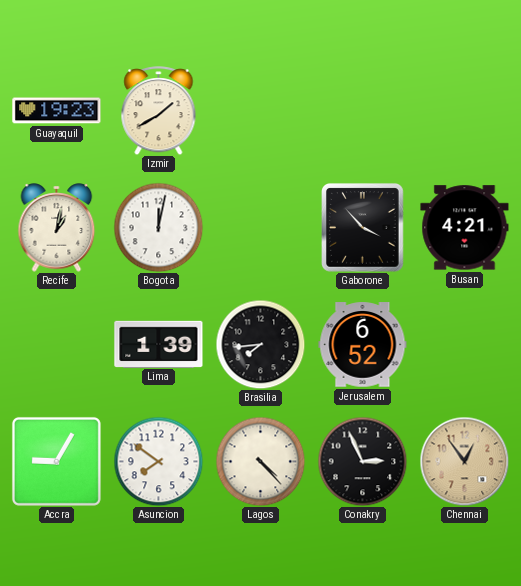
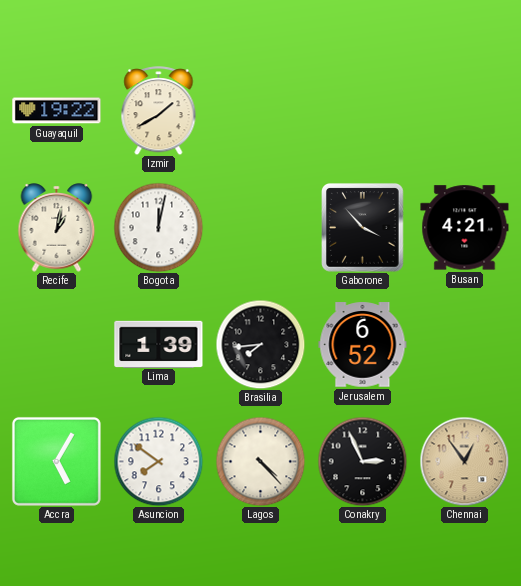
Guayaquil: 19:23 -> 19:22 (57, 111)
Accra: 9:05 -> 5:05 (56, 461)
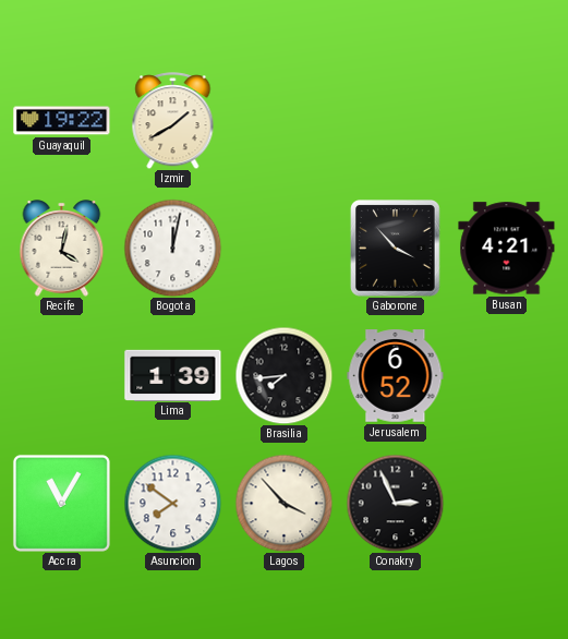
Recife: 1:02 -> 4:02 (62, 249)
Accra: 5:05 -> 11:05 (61, 503)
Lagos: 4:23 -> 3:53 (283, 503)
Chennai: 12:54 -> none (464, 461)
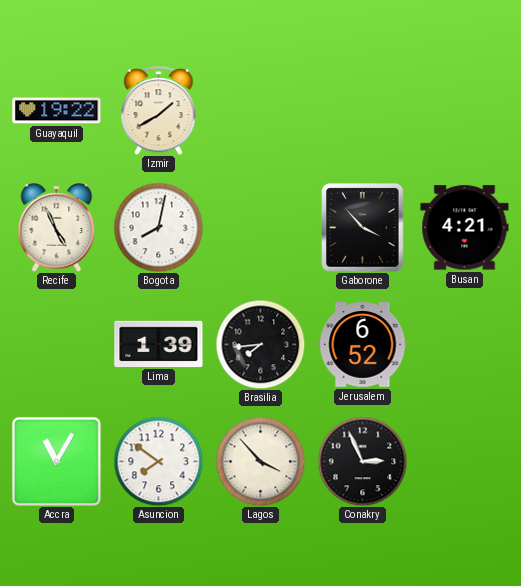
Recife: 4:02 -> 4:56 (57, 228)
Bogota: 12:02 -> 8:02 (158, 227)
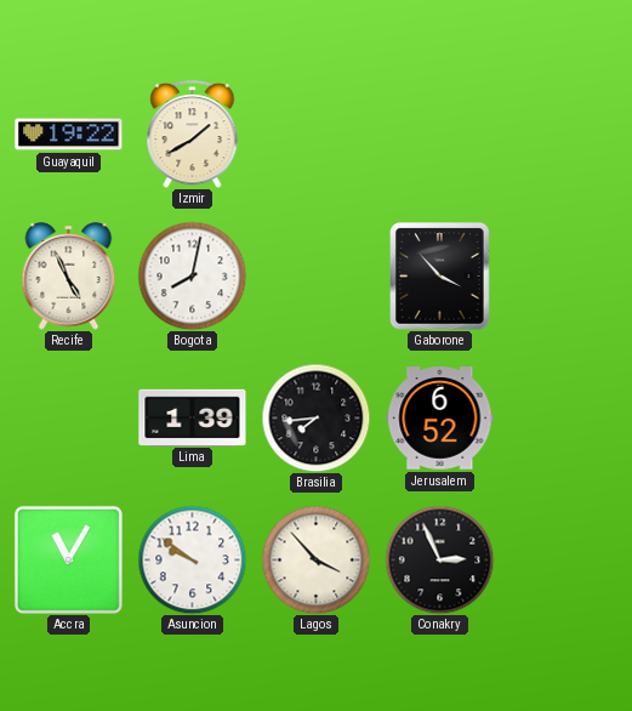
Busan: 4:21 -> none (465, 228)
Asuncion: 7:51 -> 9:51 (192, 559)
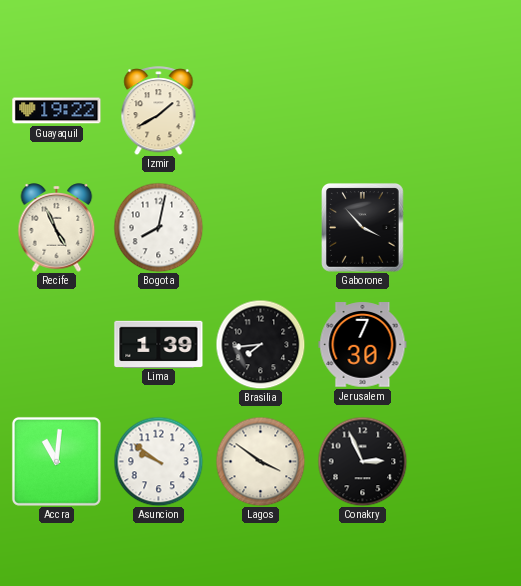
Jerusalem: 6:52 -> 7:30 (363, 345)
Accra: 11:05 -> 11:01 (56, 461)
Lagos: 3:53 -> 3:51 (260, 461)
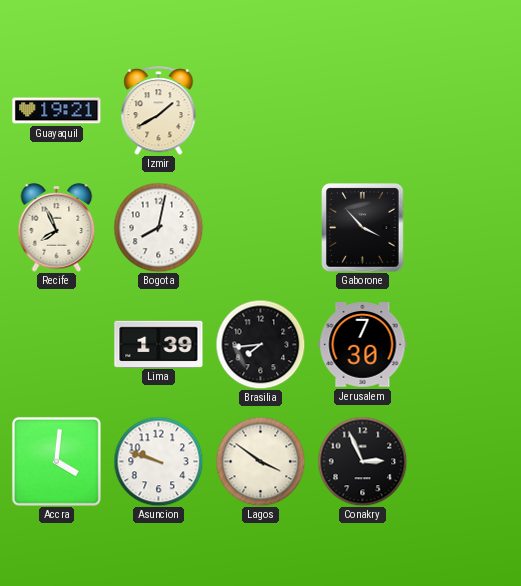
Guayaquil: 19:22 -> 19:21 (57, 111)
Recife: 4:56 -> 7:56 (57, 228)
Accra: 11:01 -> 4:01 (56, 461)
Asuncion: 9:51 -> 9:48 (158, 461)
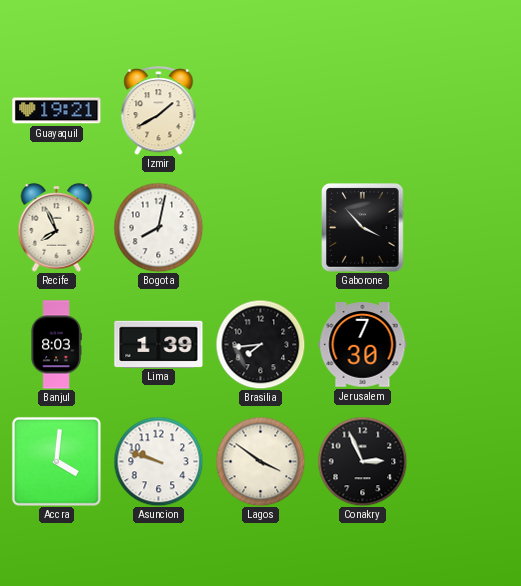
Banjul: none -> 8:03 (56, 345)
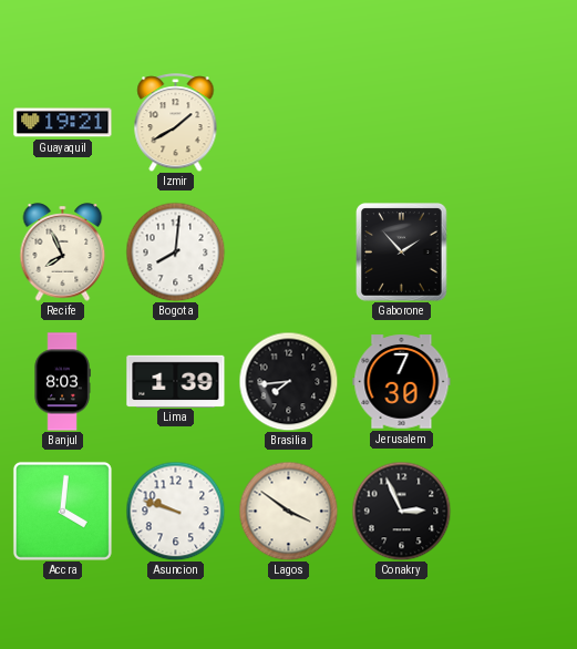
Bogota: 8:02 -> 8:01 (175, 251)
Gaborone: 3:53 -> 1:53 (402, 253)
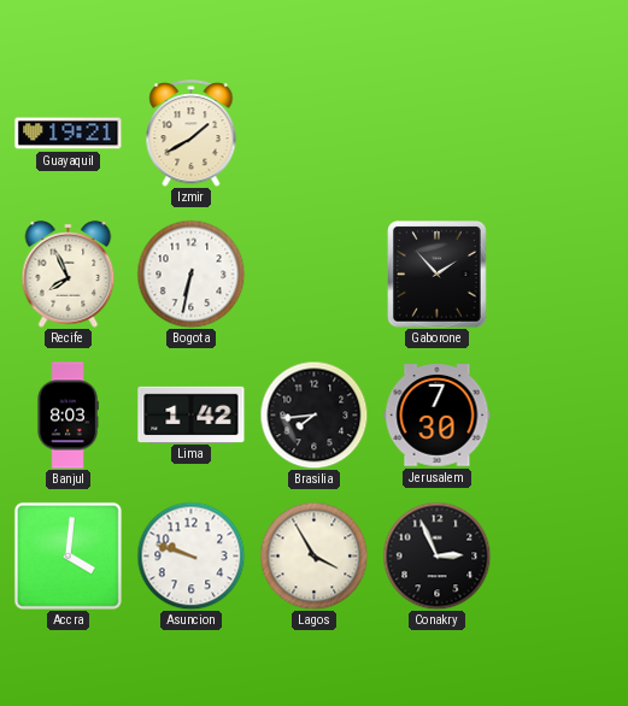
Bogota: 8:01 -> 6:32 (190, 273)
Lima: 1:39 -> 1:42 (192, 414)
Lagos: 3:51 -> 3:55 (313, 555)
